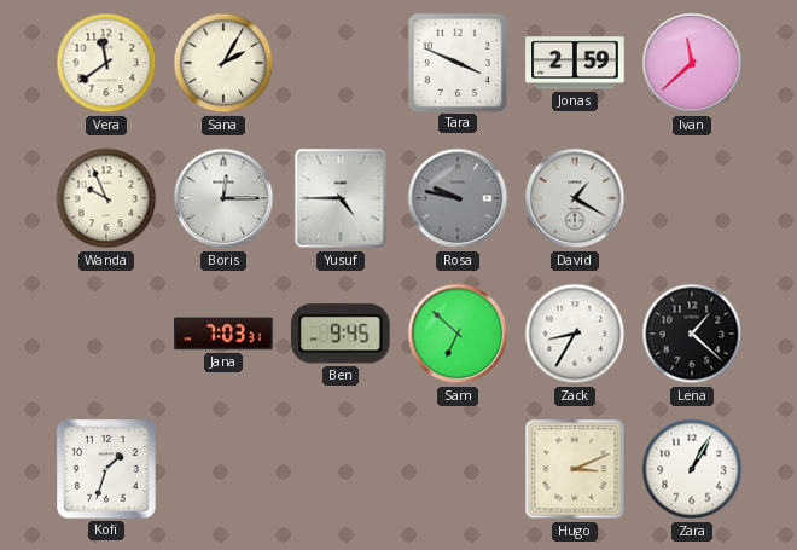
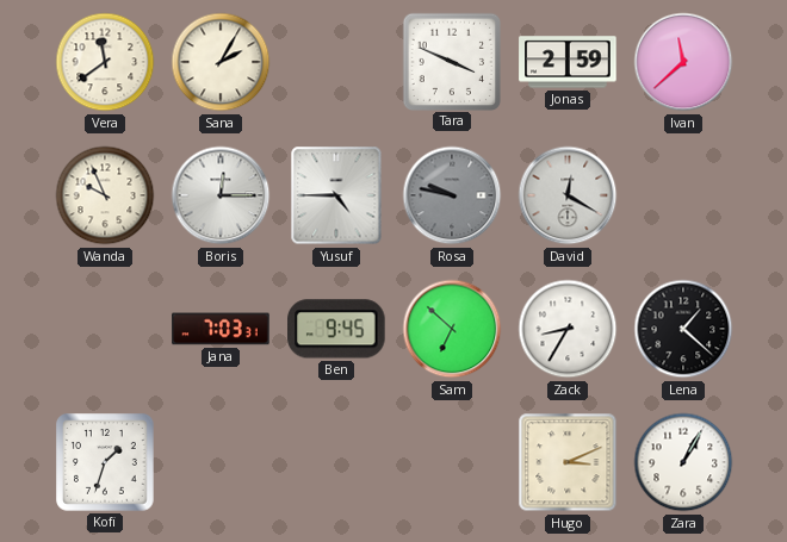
David: 1:20 -> 12:20 (568, 195)
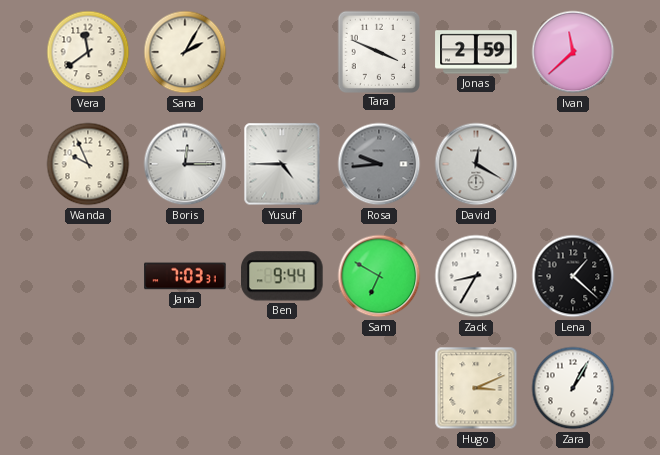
Rosa: 9:47 -> 9:44 (379, 164)
Ben: 9:45 -> 9:44 (282, 276)
Sam: 6:52 -> 6:50 (379, 276)
Kofi: 1:33 -> none (106, 463)
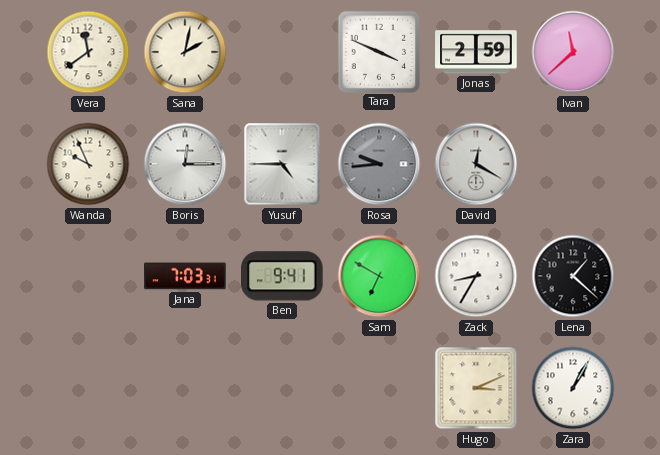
Sana: 2:05 -> 2:02 (185, 52)
Ben: 9:44 -> 9:41 (282, 276)
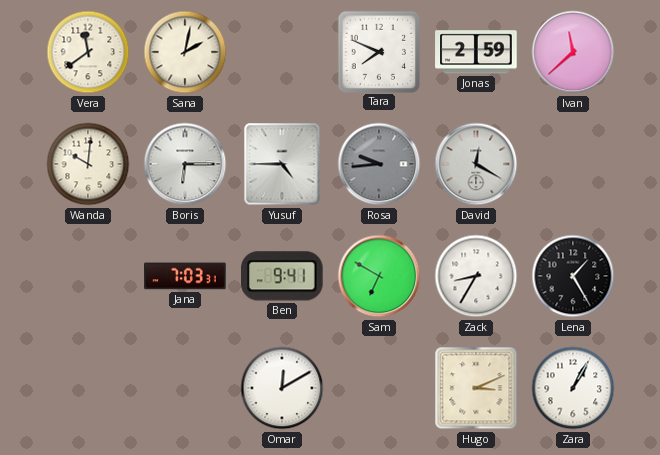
Tara: 3:49 -> 7:49 (378, 51)
Wanda: 9:56 -> 10:01 (88, 164)
Boris: 12:15 -> 6:15 (185, 164)
Lena: 1:22 -> 1:25 (573, 276)
Omar: none -> 12:10 (282, 388)
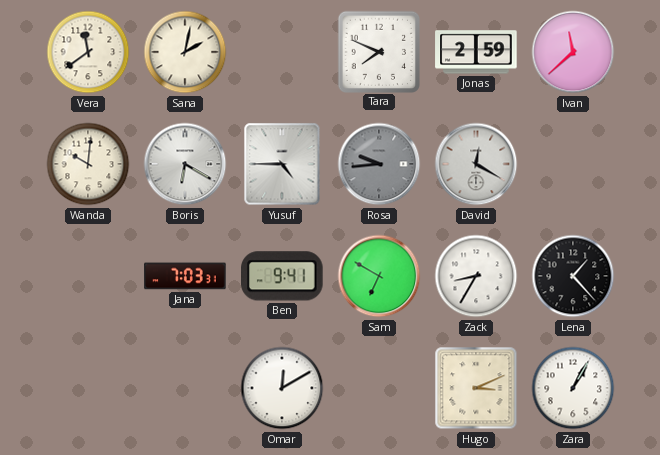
Boris: 6:15 -> 6:20 (185, 164)
Lena: 1:25 -> 1:23 (573, 276)
